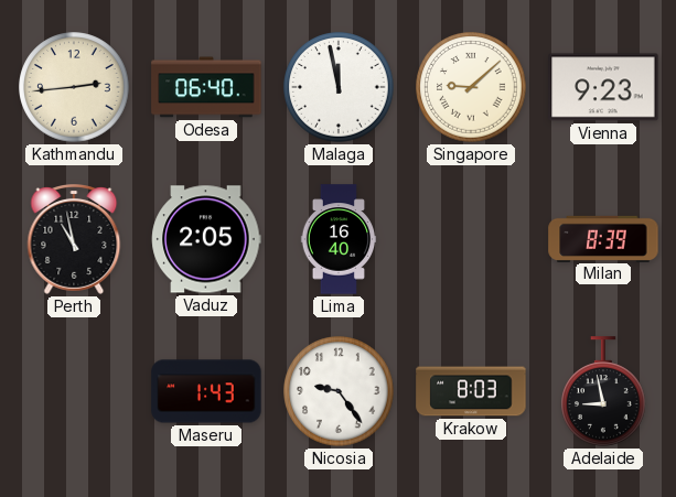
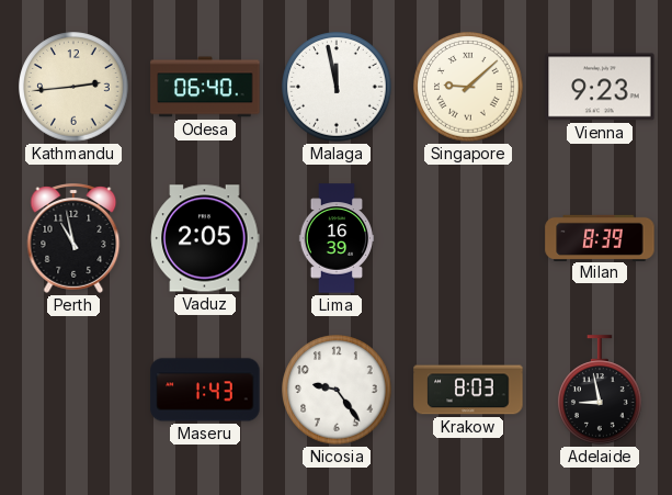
Lima: 16:40 -> 16:39 (337, 238)
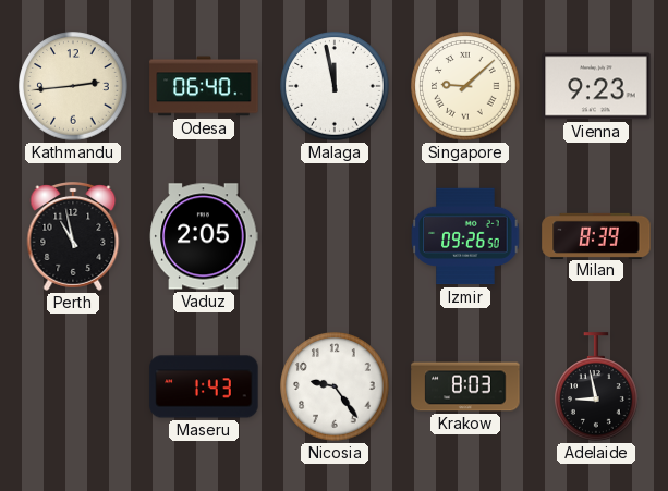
Lima: 16:39 -> none (337, 238)
Izmir: none -> 09:26 (465, 236)
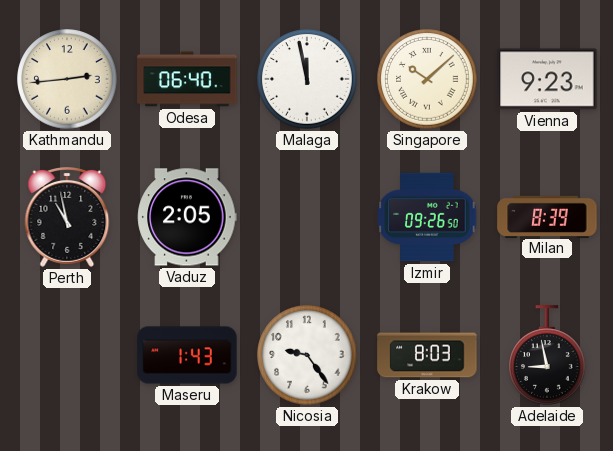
Singapore: 9:08 -> 10:08 (427, 79)
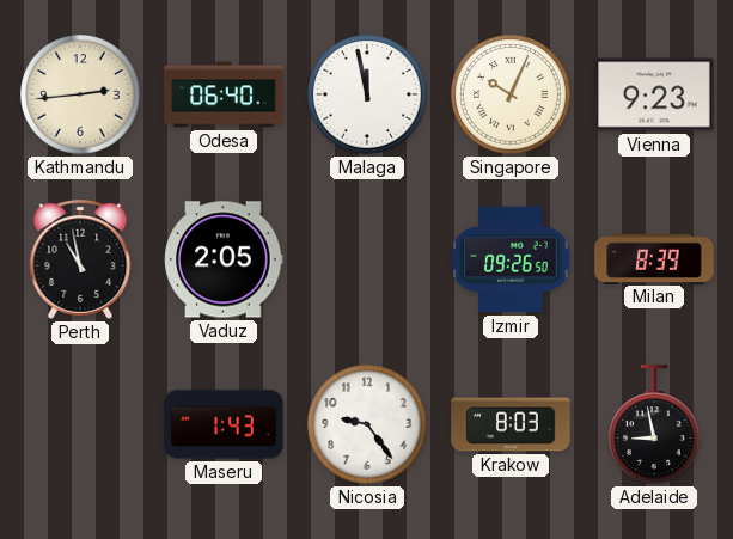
Singapore: 10:08 -> 10:04 (511, 94)
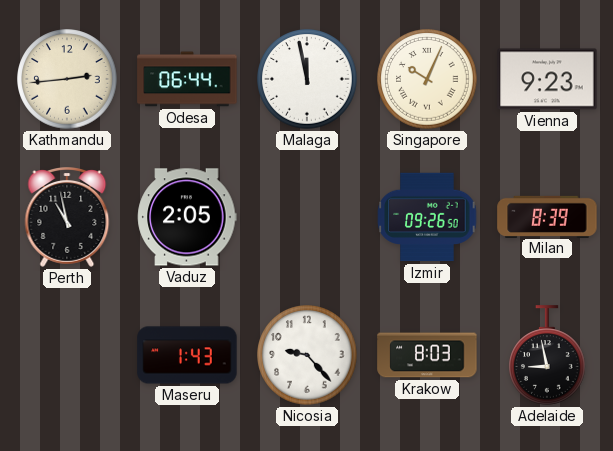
Odesa: 06:40 -> 06:44 (187, 79)
Nicosia: 9:24 -> 9:23 (307, 355)
